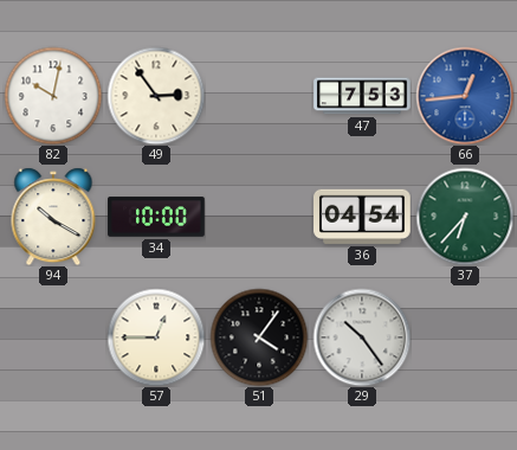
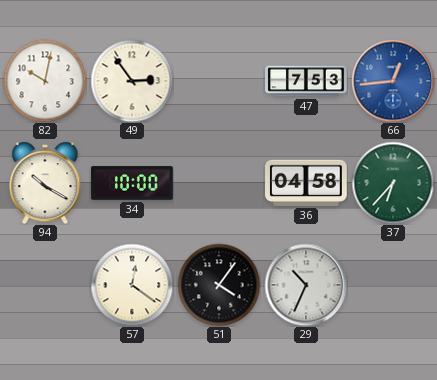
36: 04:54 -> 04:58 (307, 183)
57: 12:45 -> 12:21 (132, 285)
29: 10:24 -> 10:34 (306, 285)
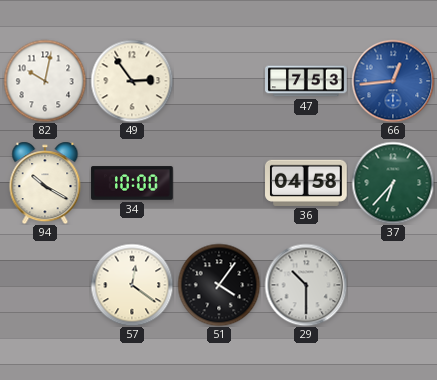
29: 10:34 -> 10:30 (306, 285)
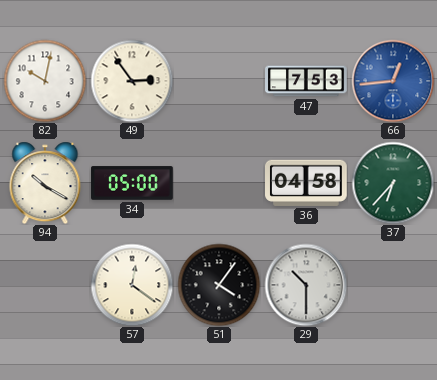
34: 10:00 -> 05:00 (132, 183)
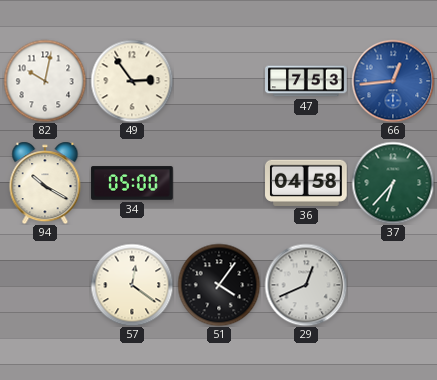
29: 10:30 -> 12:41 (306, 285)
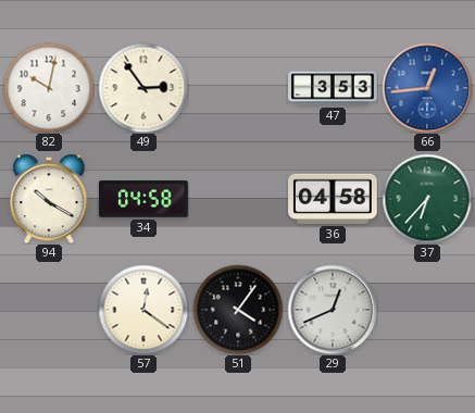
47: 7:53 -> 3:53 (333, 88)
34: 05:00 -> 04:58 (143, 199)
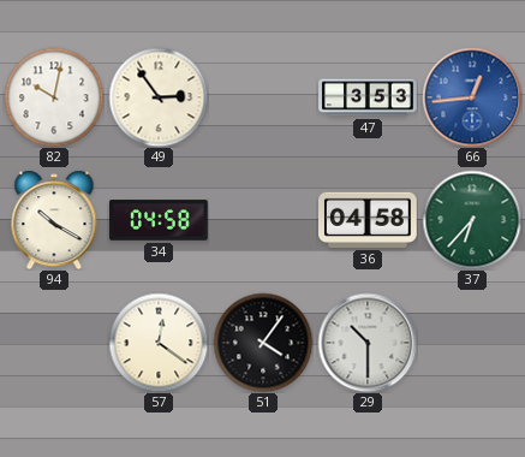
29: 12:41 -> 10:30 (368, 343)
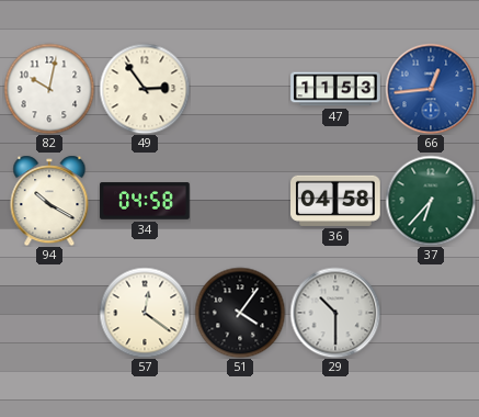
47: 3:53 -> 11:53 (335, 89)
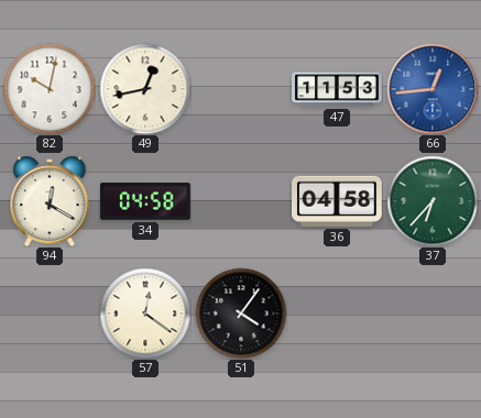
49: 2:54 -> 12:43 (145, 89)
94: 10:20 -> 12:20 (50, 201)
29: 10:30 -> none (335, 313)
